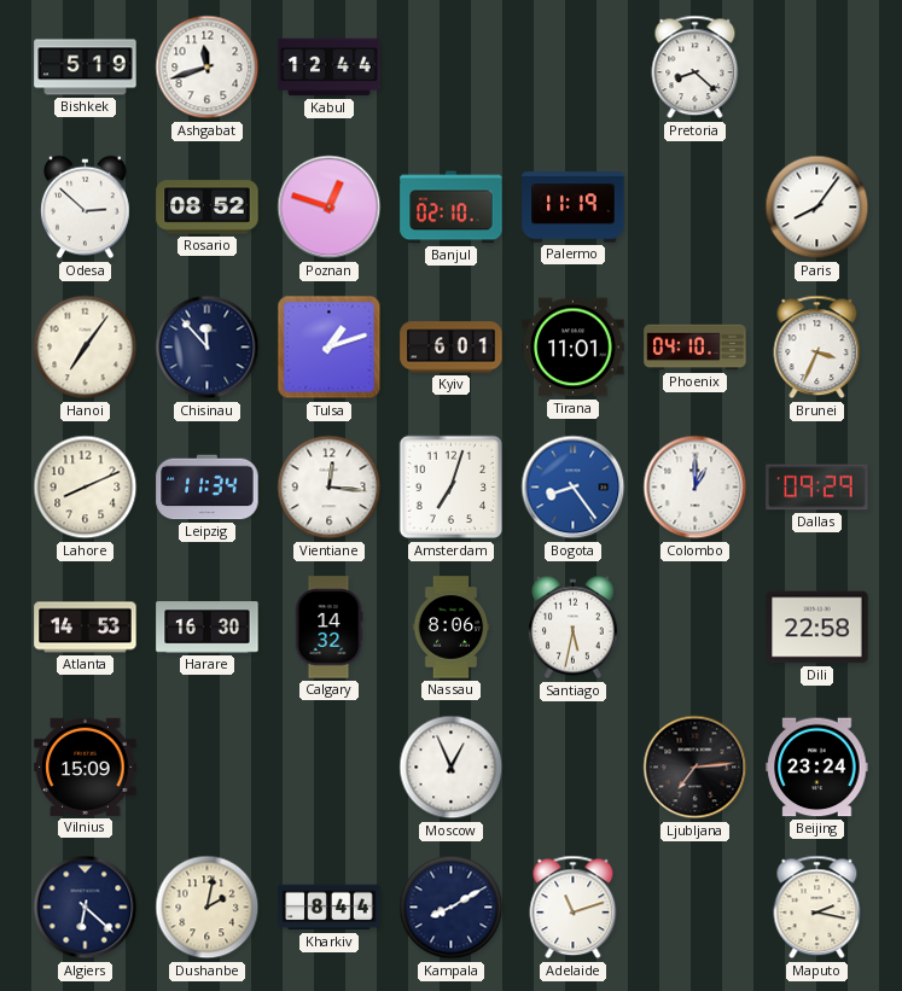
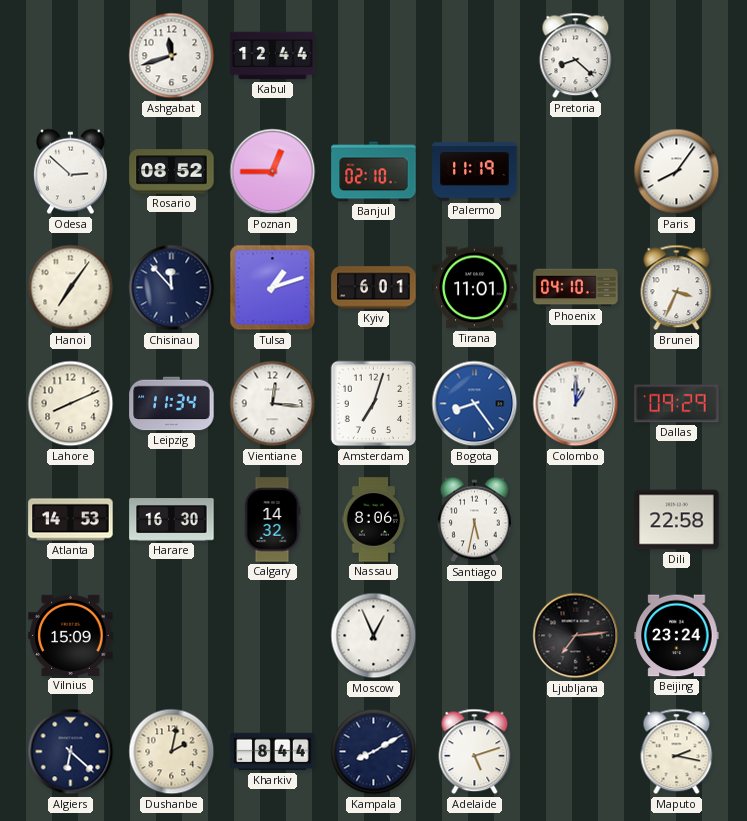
Bishkek: 5:19 -> none (86, 68)
Poznan: 12:48 -> 12:45 (273, 172)
Adelaide: 11:12 -> 5:12 (475, 752)
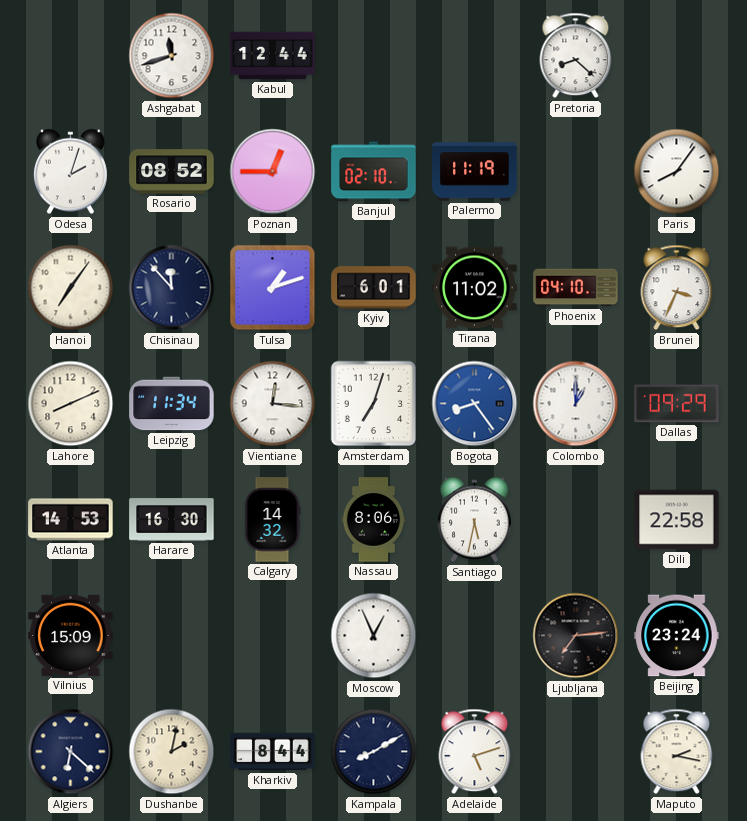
Odesa: 2:52 -> 2:03 (71, 172)
Tirana: 11:01 -> 11:02 (475, 288)
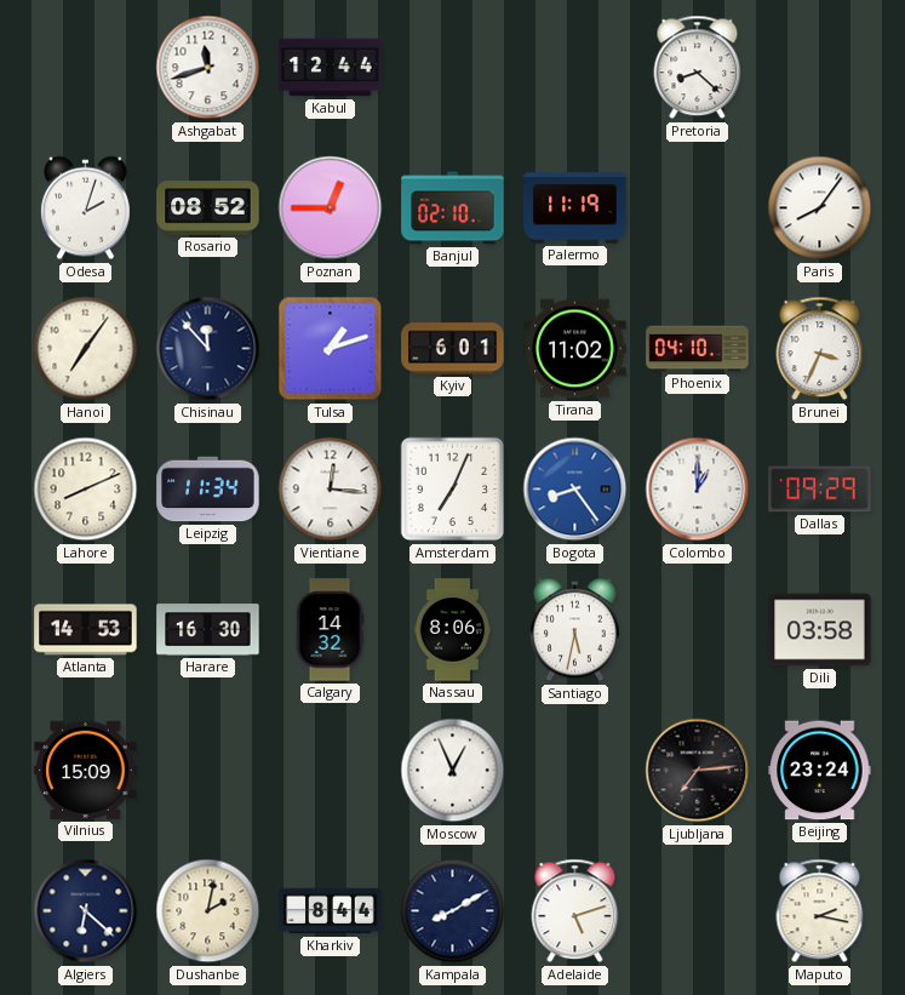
Amsterdam: 7:03 -> 7:04 (453, 490)
Dili: 22:58 -> 03:58 (820, 630)
